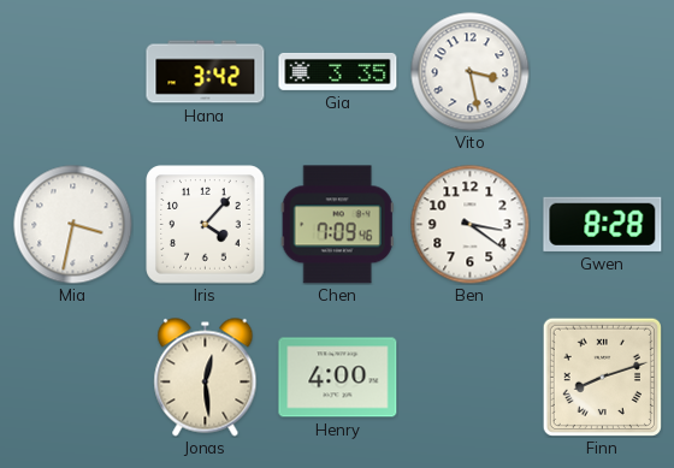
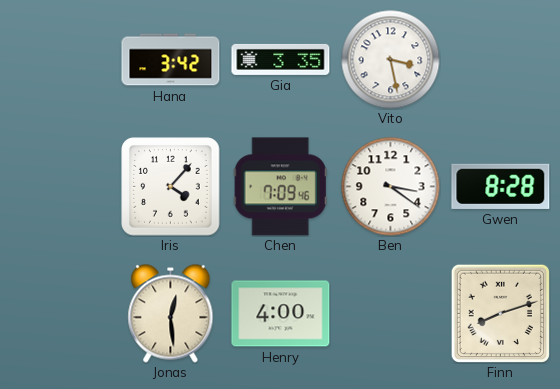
Mia: 3:32 -> none (73, 225)
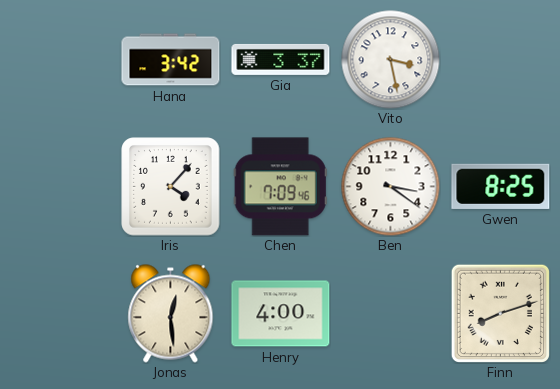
Gia: 3:35 -> 3:37 (281, 59)
Gwen: 8:28 -> 8:25 (501, 186)
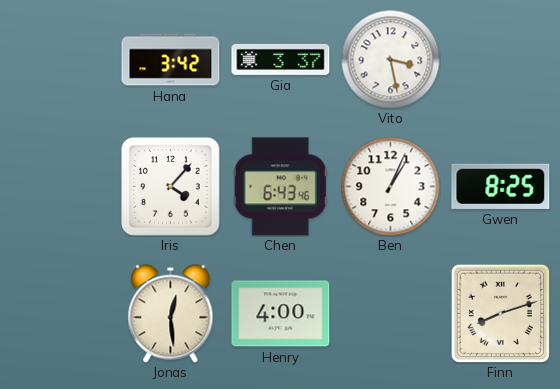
Chen: 7:09 -> 6:43 (280, 187)
Ben: 3:21 -> 1:04 (391, 187)
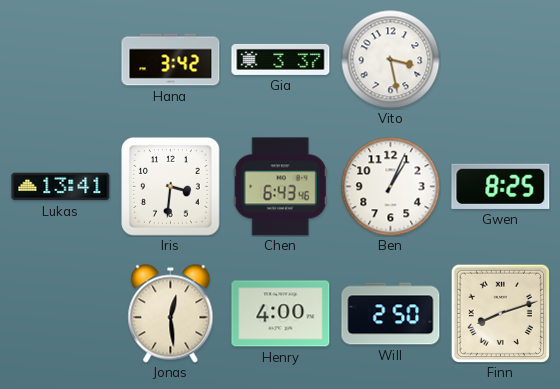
Lukas: none -> 13:41 (61, 187)
Iris: 4:07 -> 3:31 (171, 187)
Will: none -> 2:50 (391, 314)
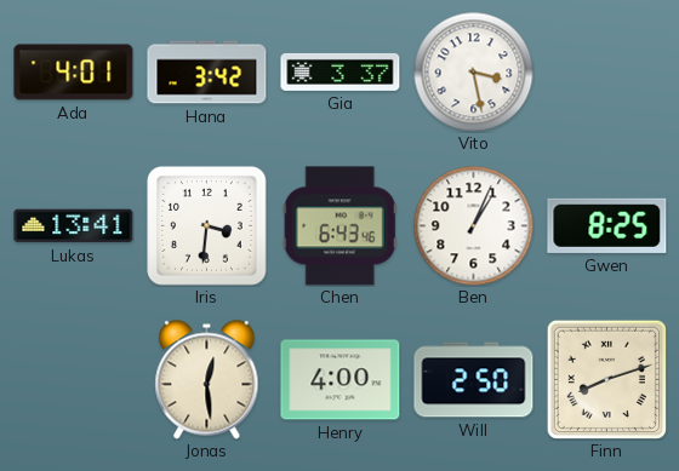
Ada: none -> 4:01 (74, 73)
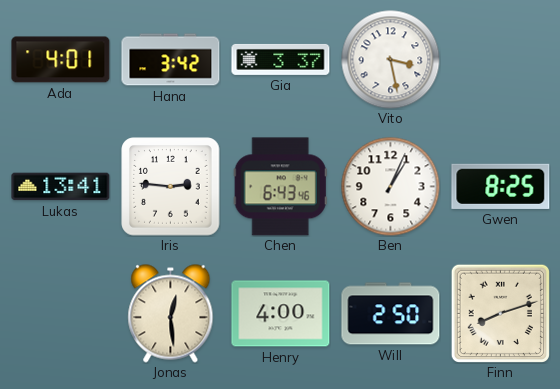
Iris: 3:31 -> 2:46 (171, 187)
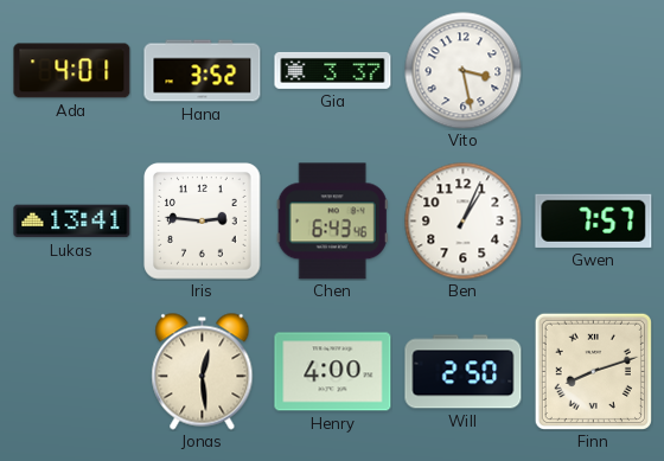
Hana: 3:42 -> 3:52 (203, 71)
Gwen: 8:25 -> 7:57 (594, 220)
